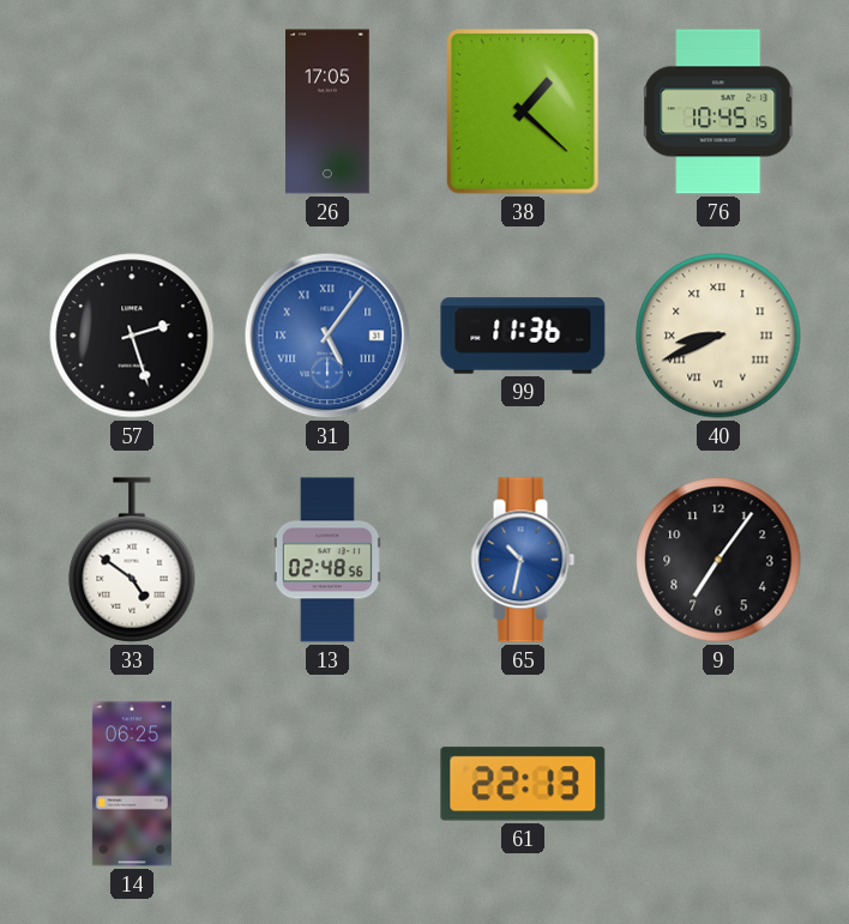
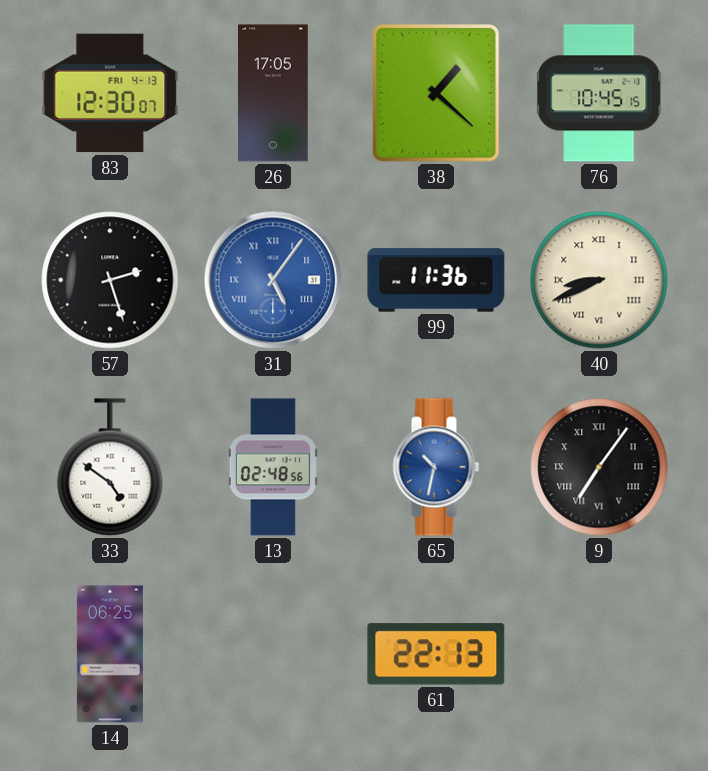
83: none -> 12:30 (110, 93)
9 numerals: Arabic -> Roman (599, 467)
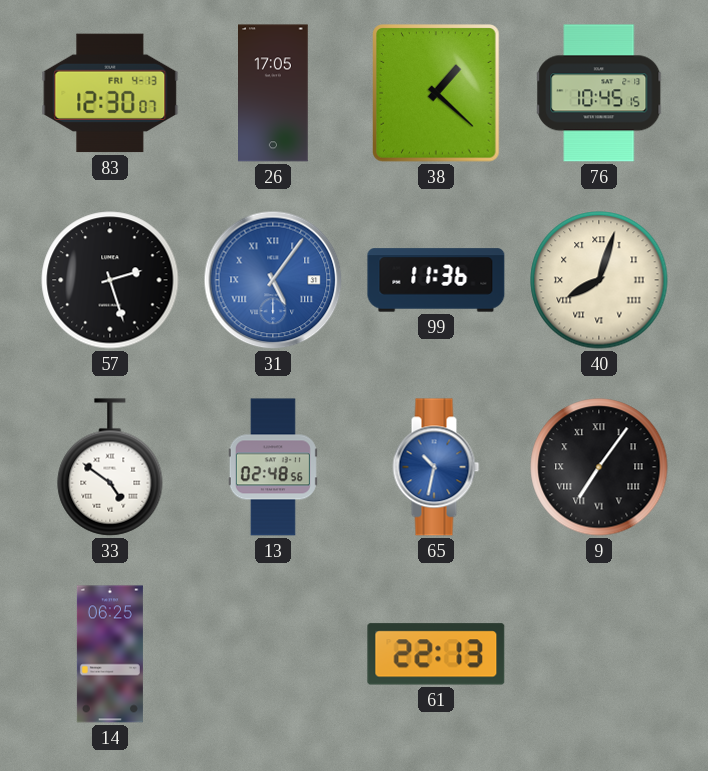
40: 8:41 -> 8:03 (599, 280)
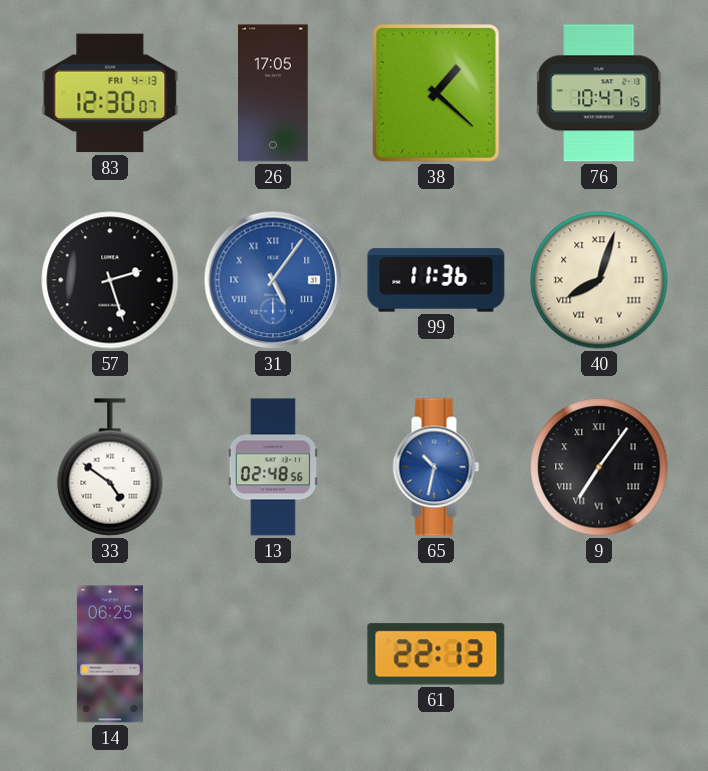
76: 10:45 -> 10:47 (600, 93)
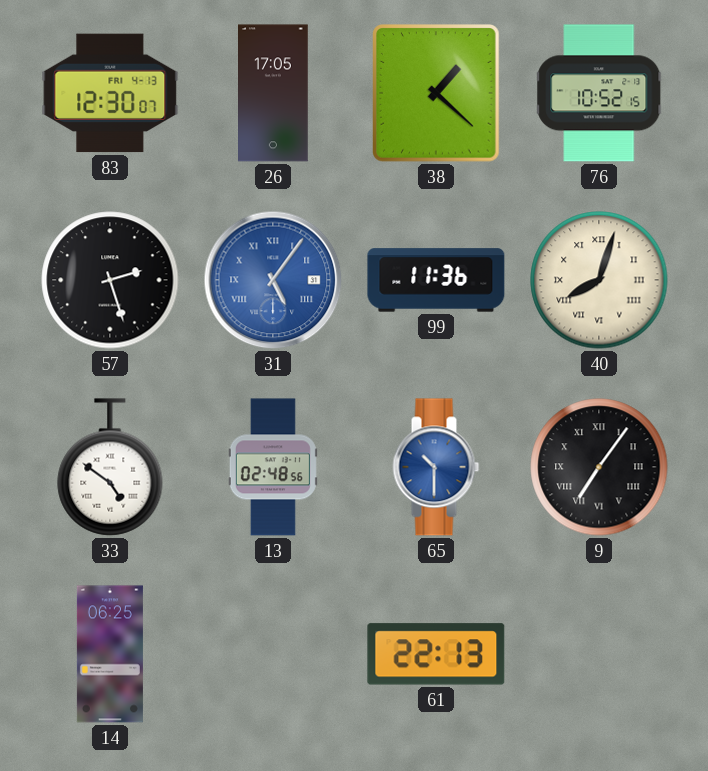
76: 10:47 -> 10:52 (600, 93)
65: 10:32 -> 10:30 (436, 467)
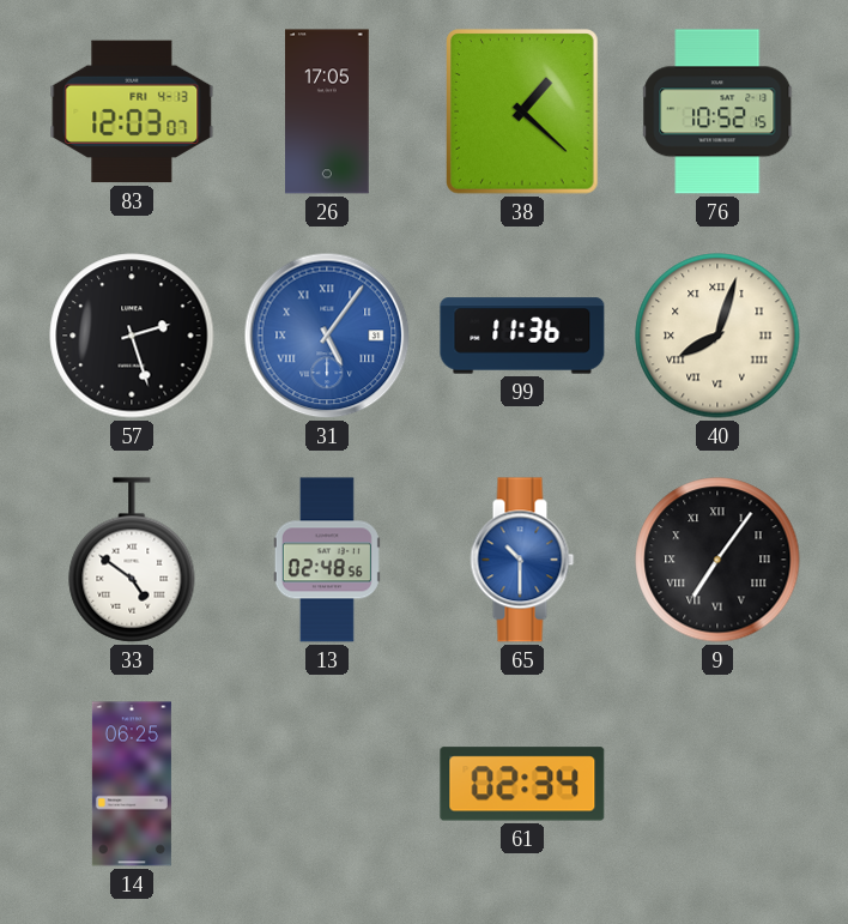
83: 12:30 -> 12:03 (132, 111)
61: 22:13 -> 02:34 (522, 784)
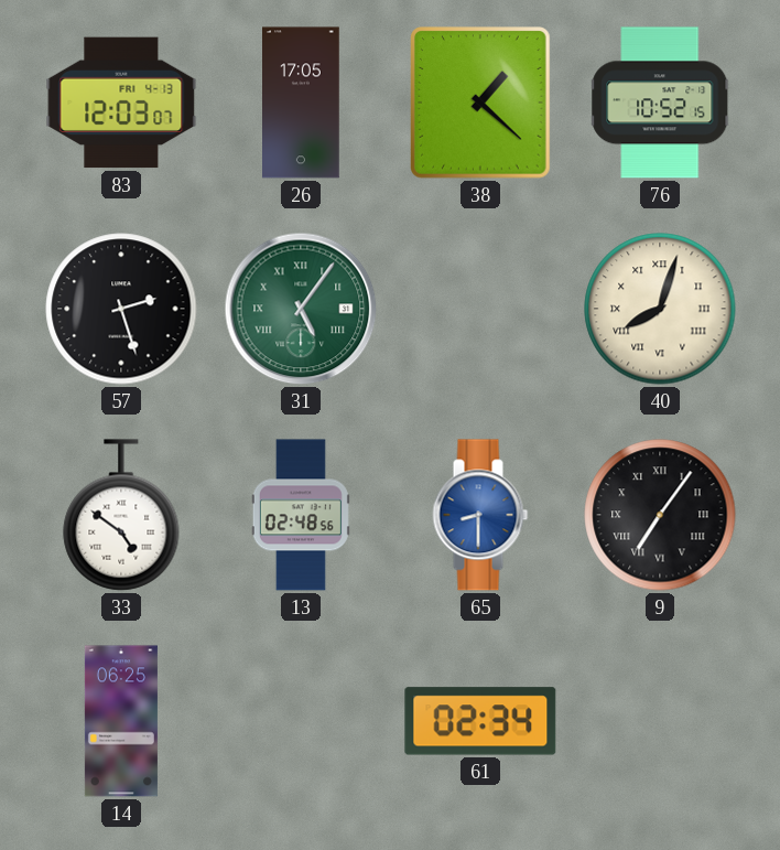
31 dial: blue -> green (301, 309)
99: 11:36 -> none (522, 336)
65: 10:30 -> 8:30 (480, 515)
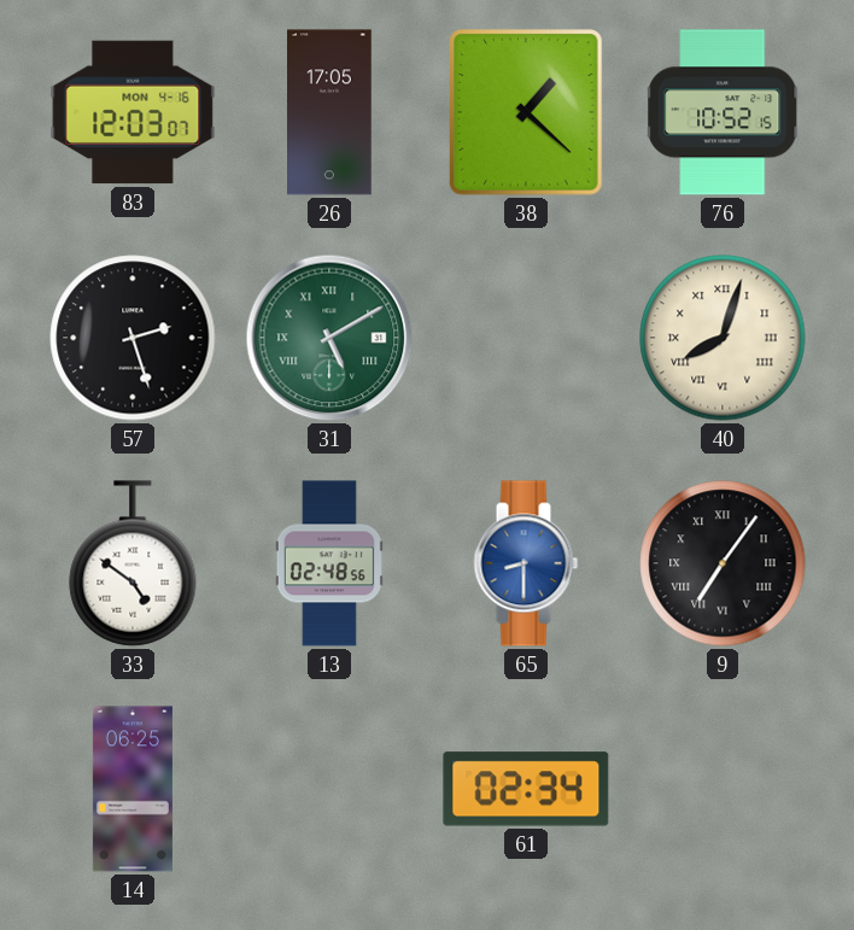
83 date: FRI 4-13 -> MON 4-16 (133, 112)
31: 5:06 -> 5:10 (329, 338)
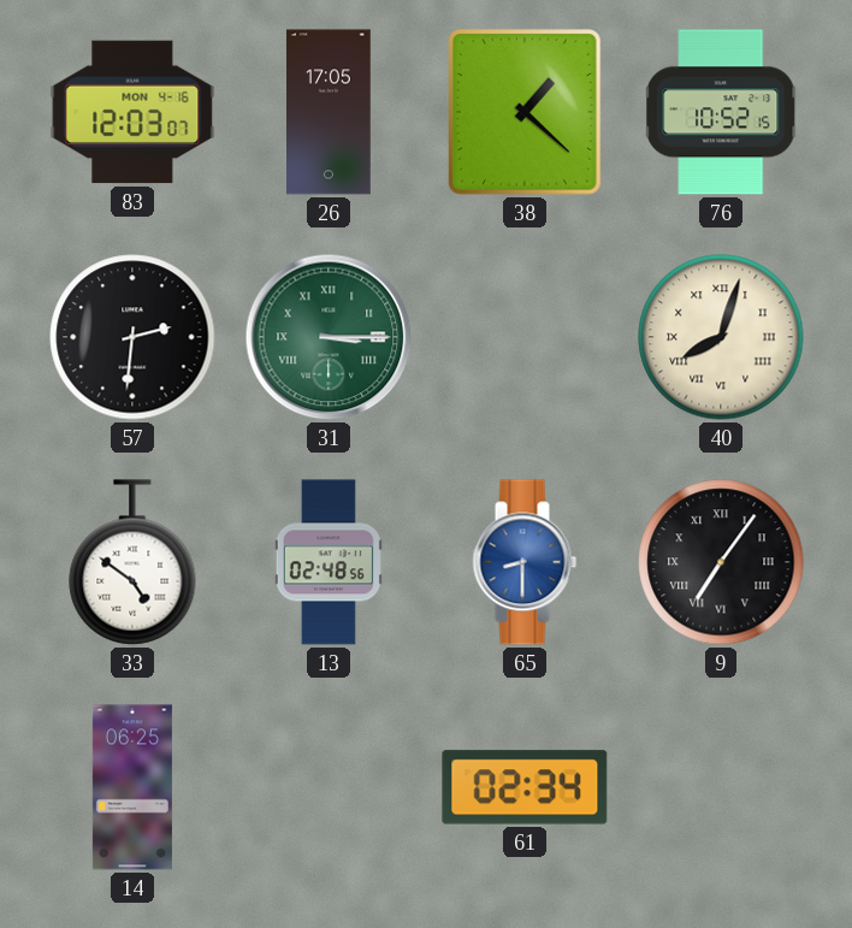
57: 2:27 -> 2:31 (132, 337)
31: 5:10 -> 3:15 (329, 337)
